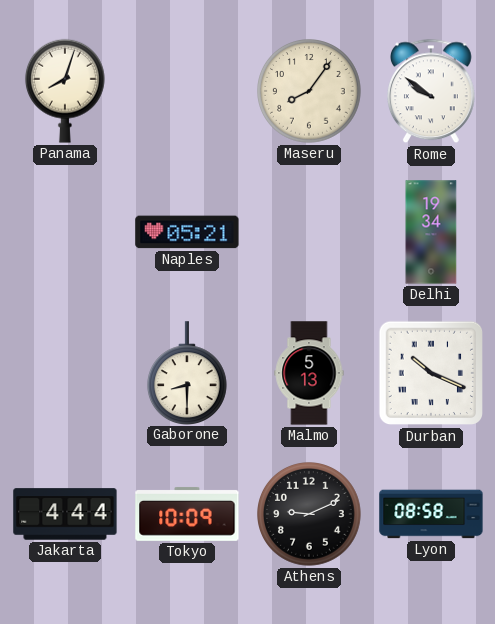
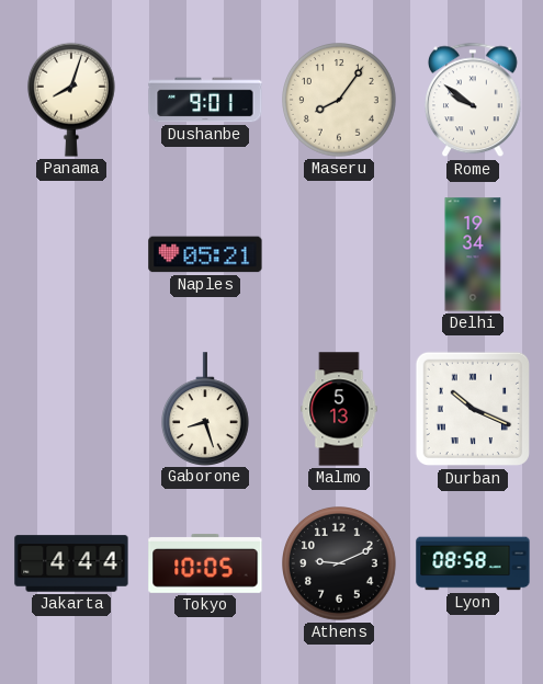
Dushanbe: none -> 9:01 (205, 100)
Gaborone: 8:30 -> 8:27 (205, 409)
Tokyo: 10:09 -> 10:05 (205, 563)
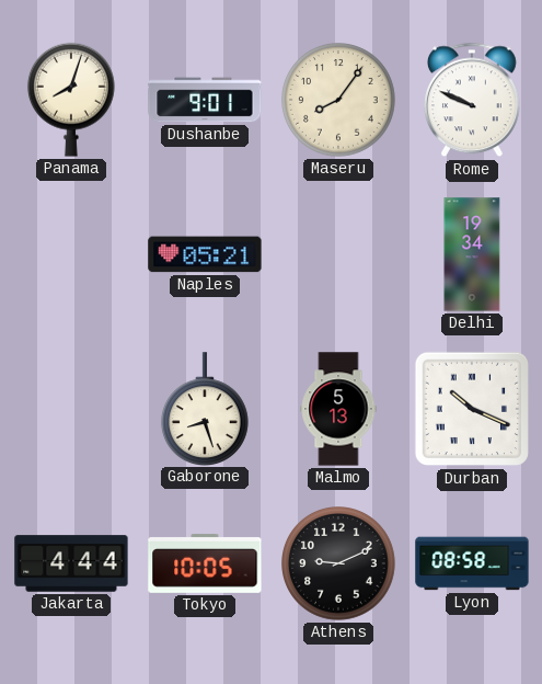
Rome: 9:51 -> 9:49 (473, 100)
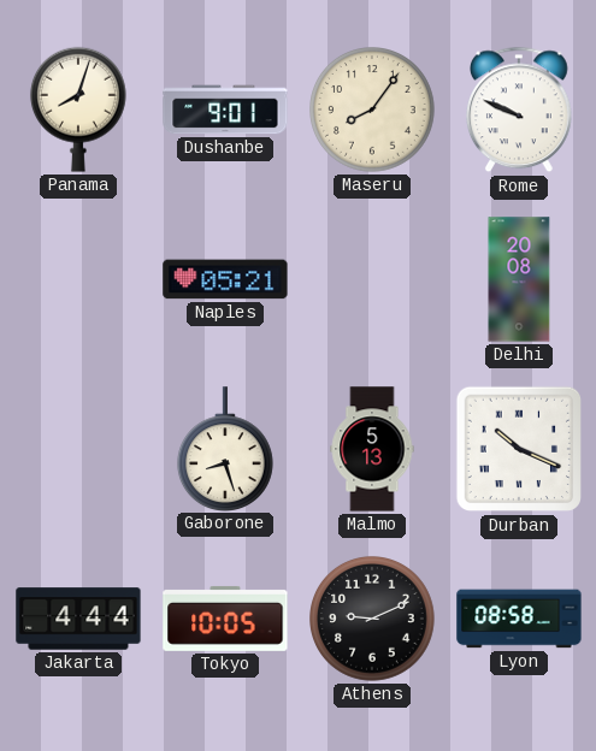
Delhi: 19:34 -> 20:08 (519, 279)
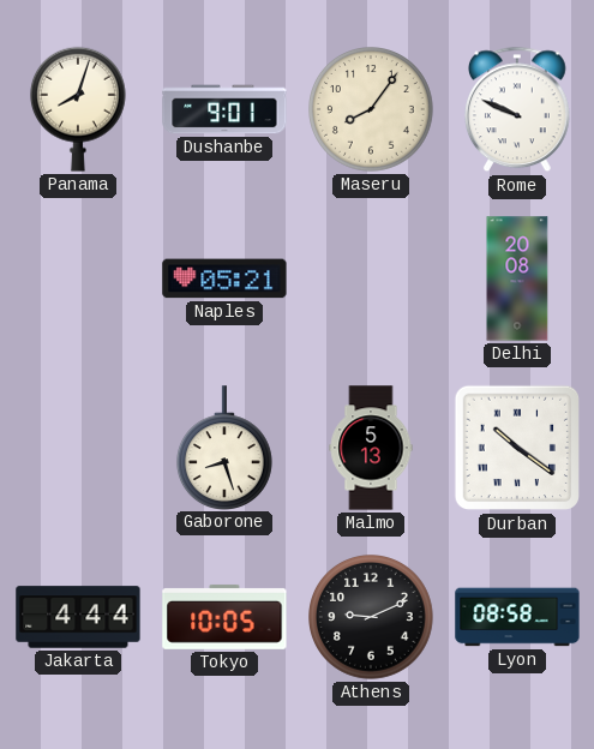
Durban: 10:19 -> 10:21 (517, 448)
